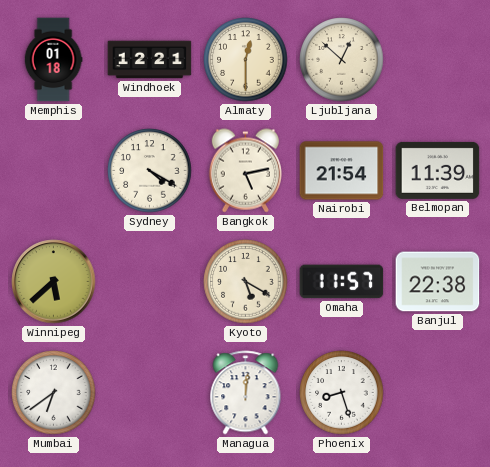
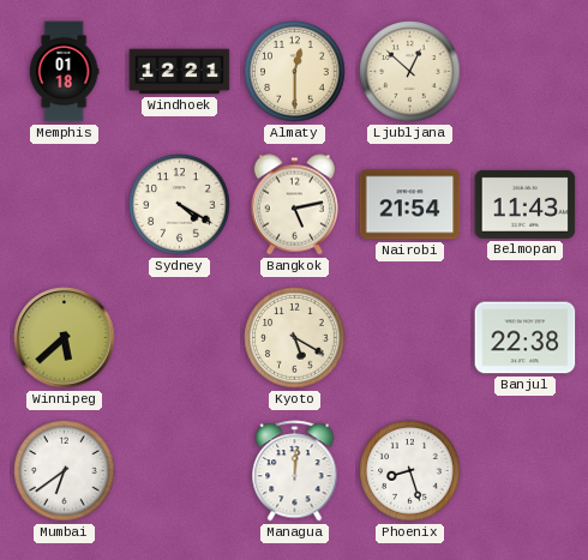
Belmopan: 11:39 -> 11:43 (526, 204)
Omaha: 11:57 -> none (342, 282)
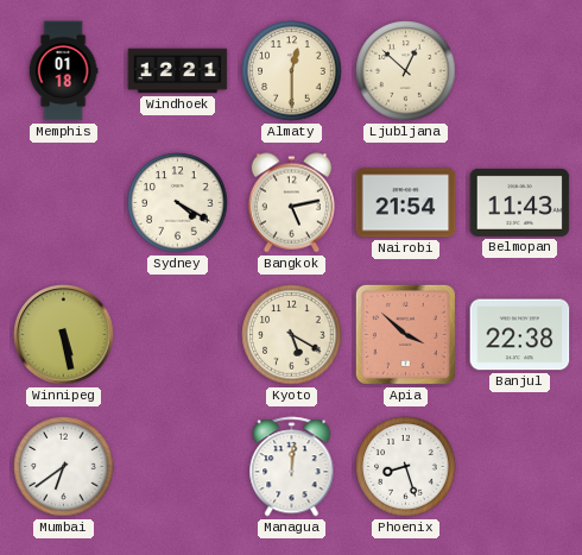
Winnipeg: 5:38 -> 5:28 (64, 335)
Apia: none -> 3:52 (405, 334)
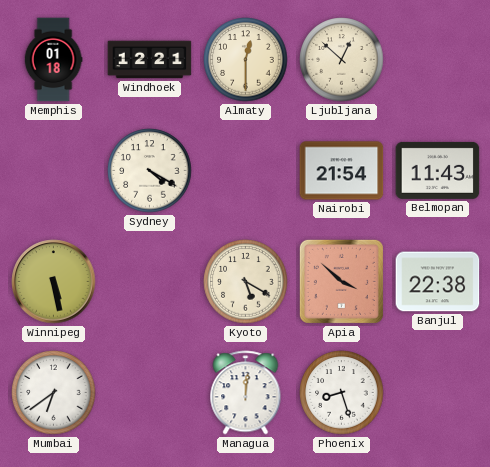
Bangkok: 5:13 -> none (291, 203)
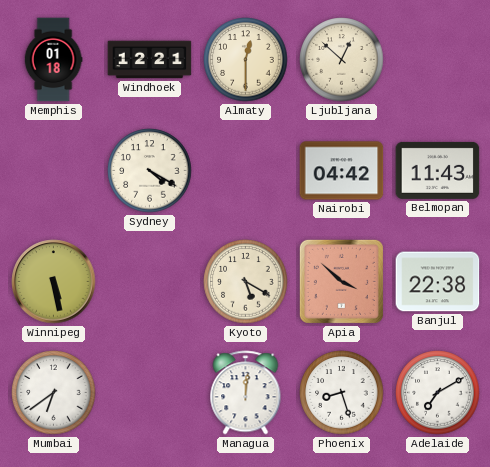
Nairobi: 21:54 -> 04:42 (342, 171)
Adelaide: none -> 7:10 (438, 393)
